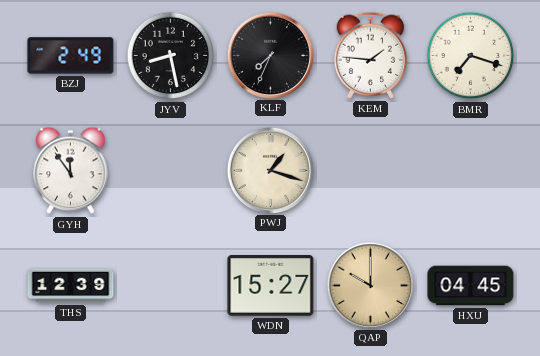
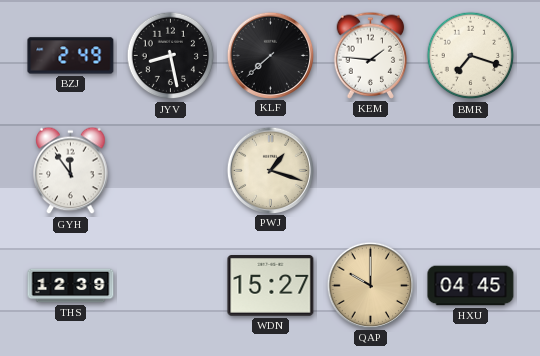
KLF: 7:34 -> 7:38 (270, 55)
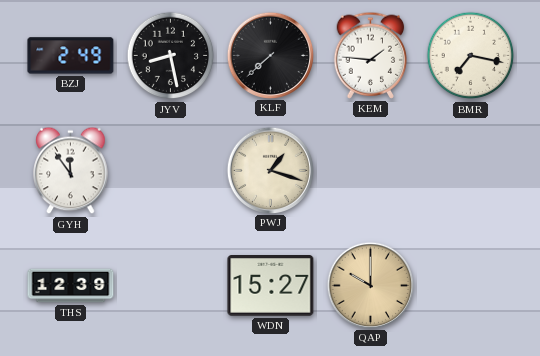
BMR: 7:18 -> 7:17 (471, 56)
HXU: 04:45 -> none (471, 286)
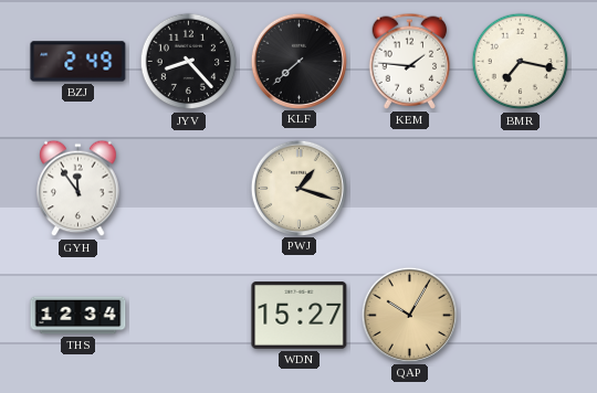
JYV: 8:28 -> 8:23 (189, 62)
THS: 12:39 -> 12:34 (78, 316)
QAP: 10:00 -> 10:05 (409, 315)
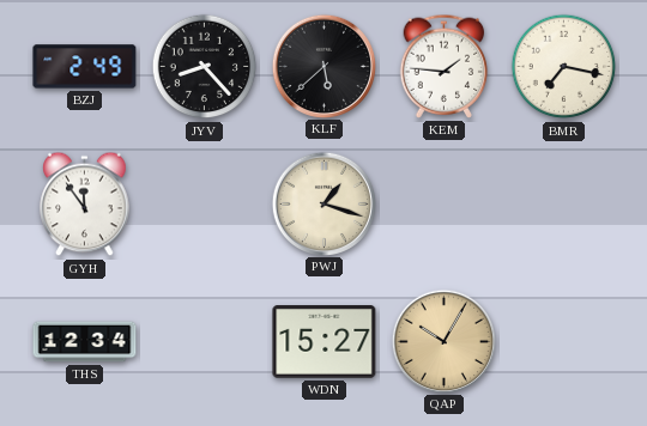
KLF: 7:38 -> 5:38 (323, 66)
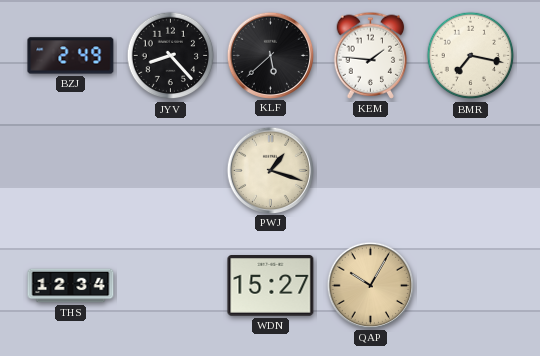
GYH: 11:54 -> none (85, 205)
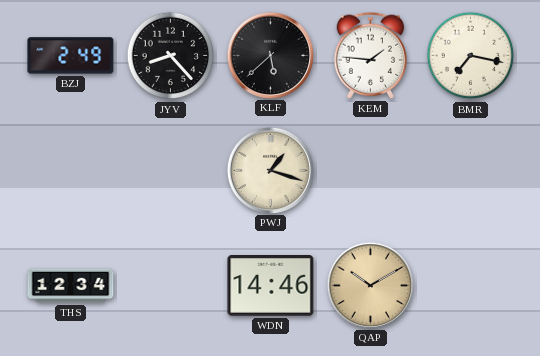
WDN: 15:27 -> 14:46 (271, 286)
QAP: 10:05 -> 10:10 (370, 285)
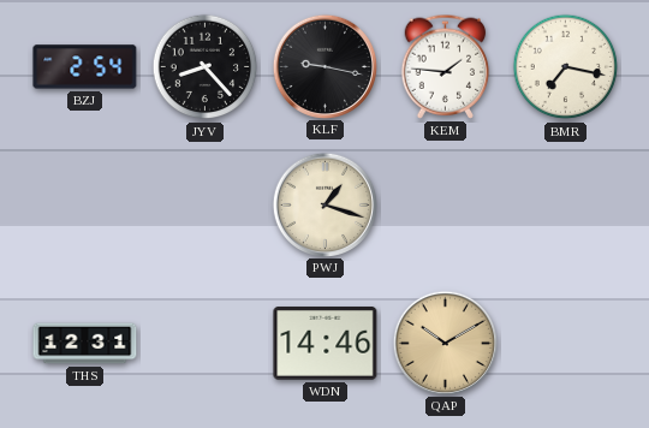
BZJ: 2:49 -> 2:54 (85, 67)
KLF: 5:38 -> 9:17 (324, 66)
THS: 12:34 -> 12:31 (85, 344)
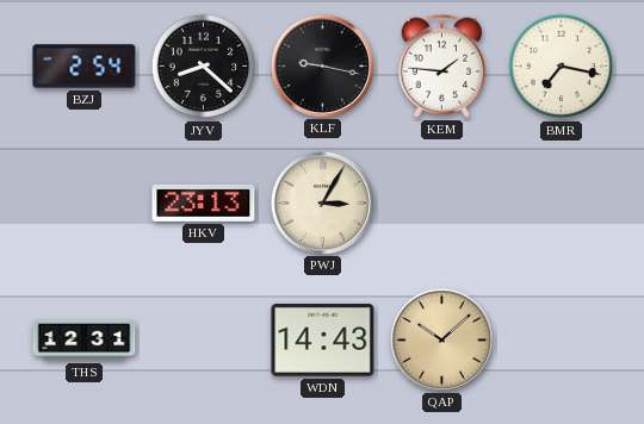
JYV: 8:23 -> 8:22 (204, 67)
HKV: none -> 23:13 (204, 202)
PWJ: 1:18 -> 3:05 (322, 202)
WDN: 14:46 -> 14:43 (323, 341)
QAP: 10:10 -> 10:08 (441, 339)
